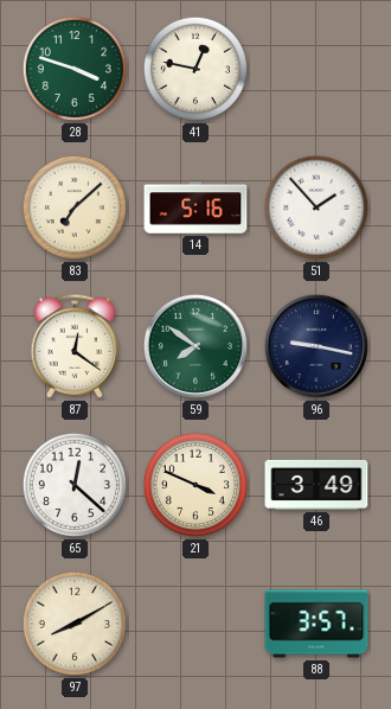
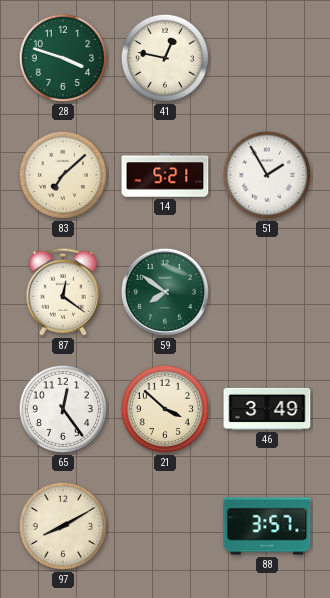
14: 5:16 -> 5:21 (165, 175)
51: 1:53 -> 1:55 (267, 175)
96: 9:17 -> none (316, 346)
65: 12:22 -> 12:24 (63, 409)
21: 3:49 -> 3:52 (165, 409)
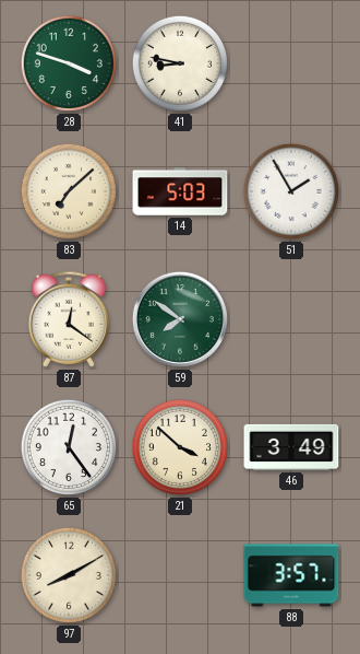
41: 12:47 -> 8:47 (180, 63)
14: 5:21 -> 5:03 (180, 191)
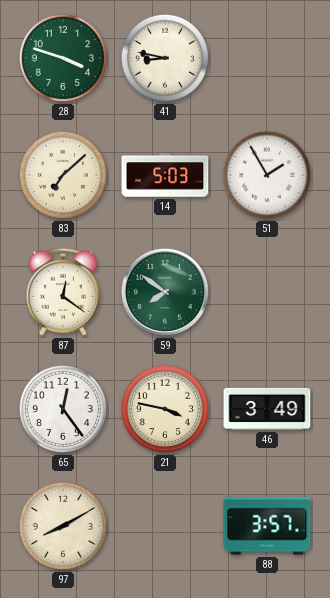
21: 3:52 -> 3:47 (165, 409)
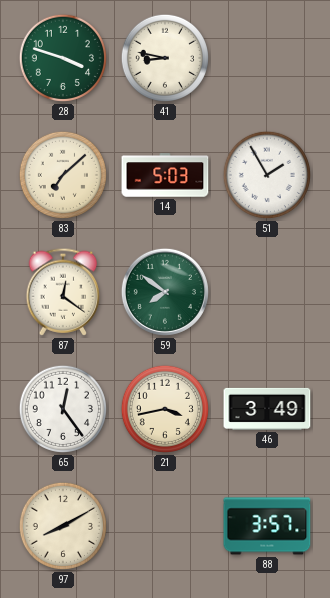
21: 3:47 -> 3:43 (165, 409)
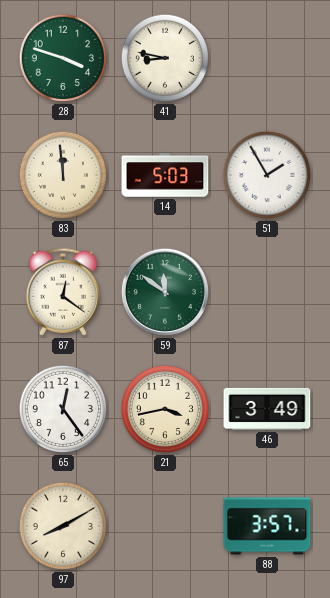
83: 7:08 -> 11:59 (63, 175)
59: 7:51 -> 11:51 (165, 292)
